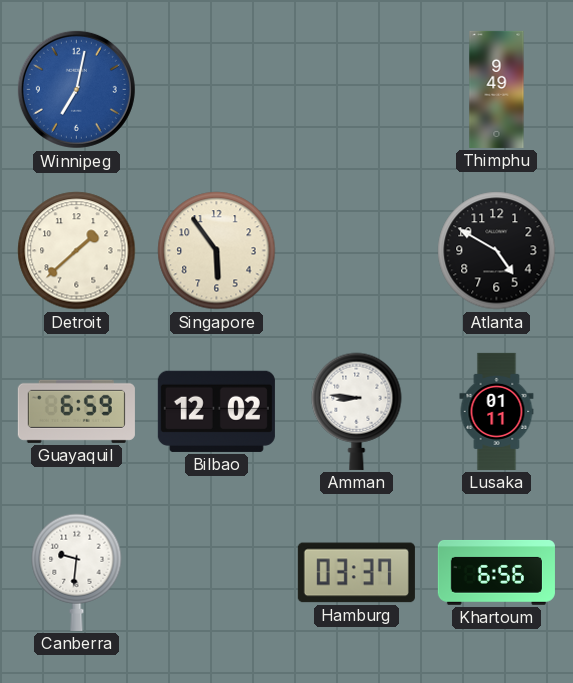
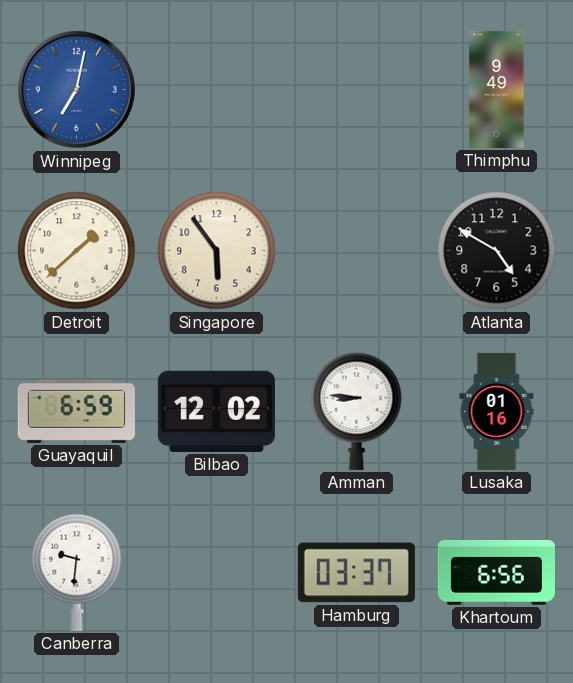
Lusaka: 01:11 -> 01:16 (497, 411)
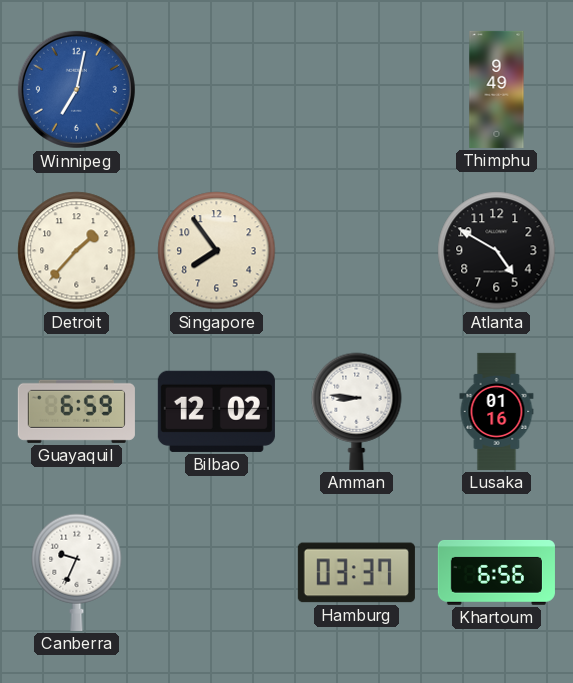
Detroit: 1:38 -> 1:37 (77, 251)
Singapore: 5:54 -> 7:54 (217, 251)
Canberra: 9:31 -> 9:34 (77, 572)
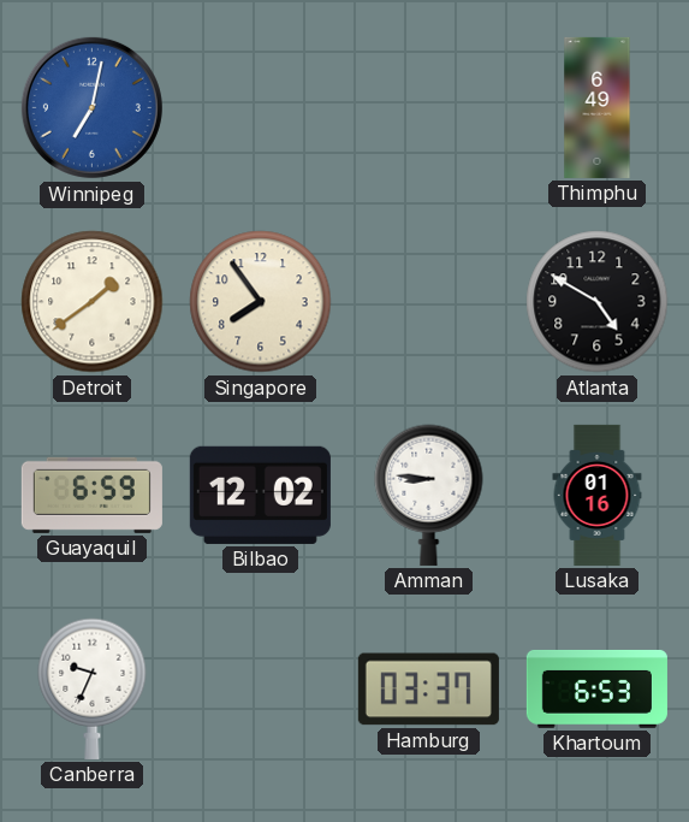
Thimphu: 9:49 -> 6:49 (598, 107)
Detroit: 1:37 -> 1:39 (93, 302)
Khartoum: 6:56 -> 6:53 (596, 688)
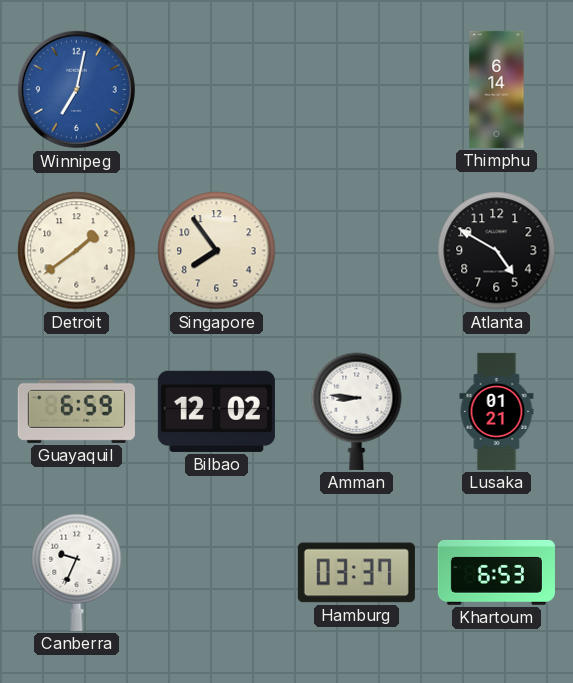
Thimphu: 6:49 -> 6:14 (497, 89)
Lusaka: 01:16 -> 01:21 (497, 411)
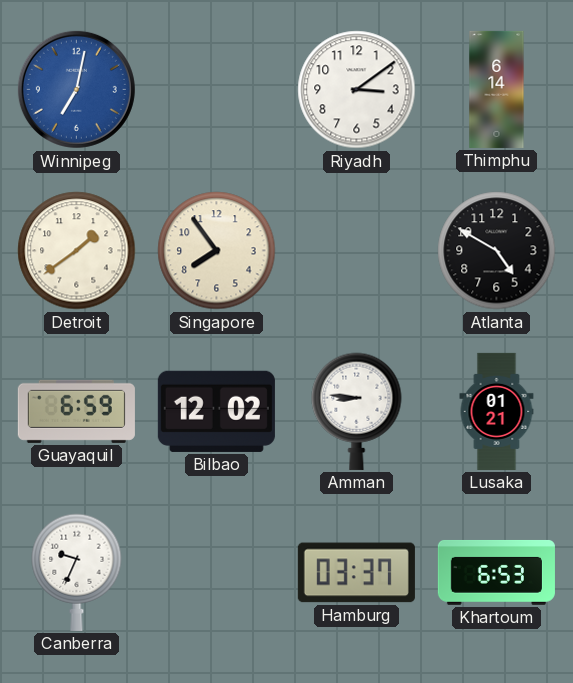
Riyadh: none -> 3:09 (357, 90)
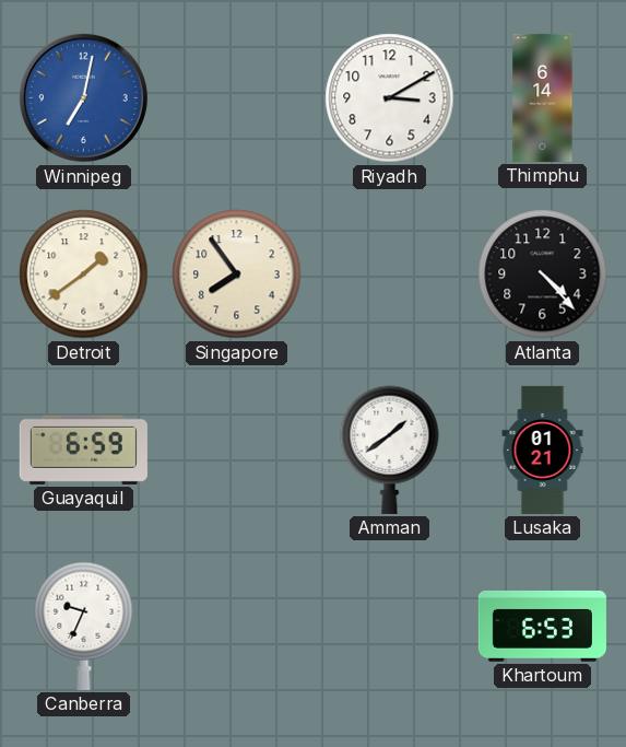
Riyadh: 3:09 -> 3:10 (390, 98)
Atlanta: 4:50 -> 4:23 (543, 275)
Bilbao: 12:02 -> none (216, 411)
Amman: 8:46 -> 1:39 (390, 450)
Hamburg: 03:37 -> none (356, 573)
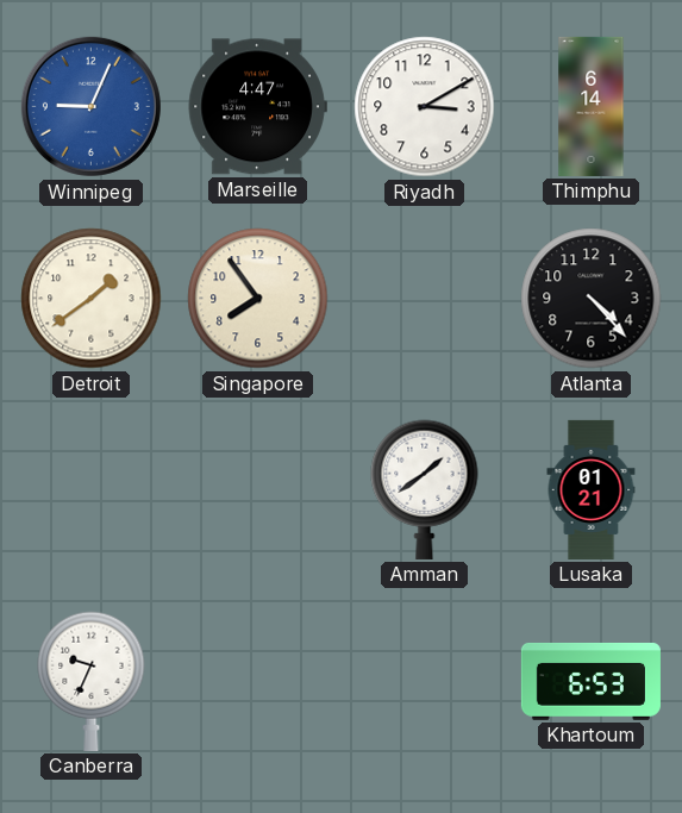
Winnipeg: 7:02 -> 9:04 (90, 106)
Marseille: none -> 4:47 (257, 107)
Guayaquil: 6:59 -> none (83, 450)
